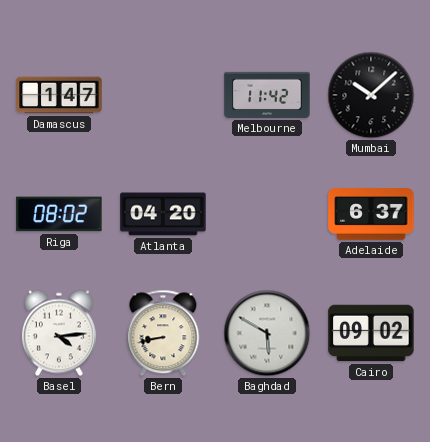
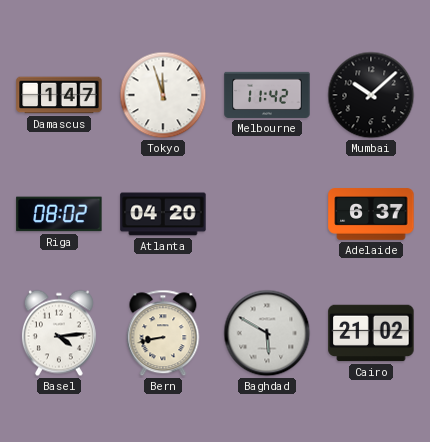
Tokyo: none -> 11:57 (163, 95)
Cairo: 09:02 -> 21:02 (371, 333)
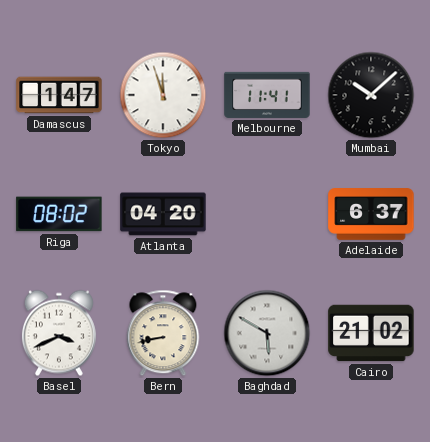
Melbourne: 11:42 -> 11:41 (267, 95)
Basel: 4:14 -> 3:41 (59, 333)
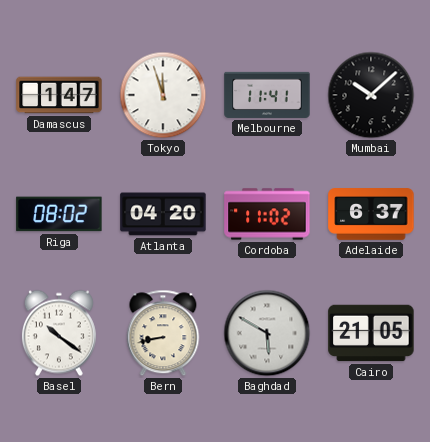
Cordoba: none -> 11:02 (267, 214)
Basel: 3:41 -> 10:21 (59, 333)
Cairo: 21:02 -> 21:05 (371, 333)
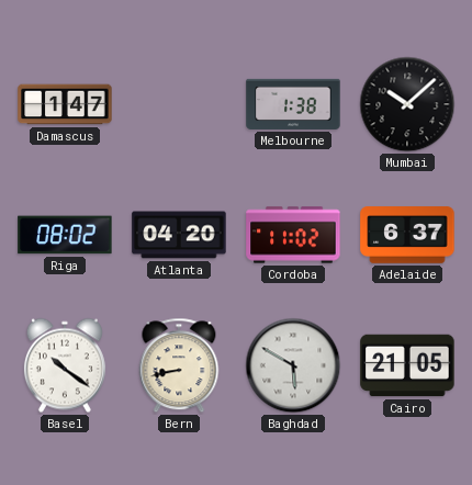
Tokyo: 11:57 -> none (163, 95)
Melbourne: 11:41 -> 1:38 (293, 104)
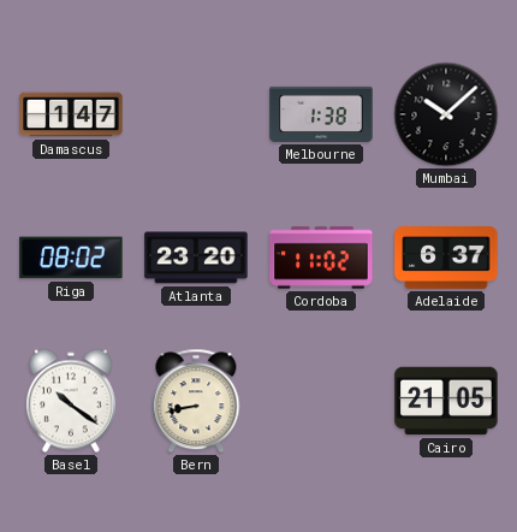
Atlanta: 04:20 -> 23:20 (196, 258)
Baghdad: 5:50 -> none (293, 365)
